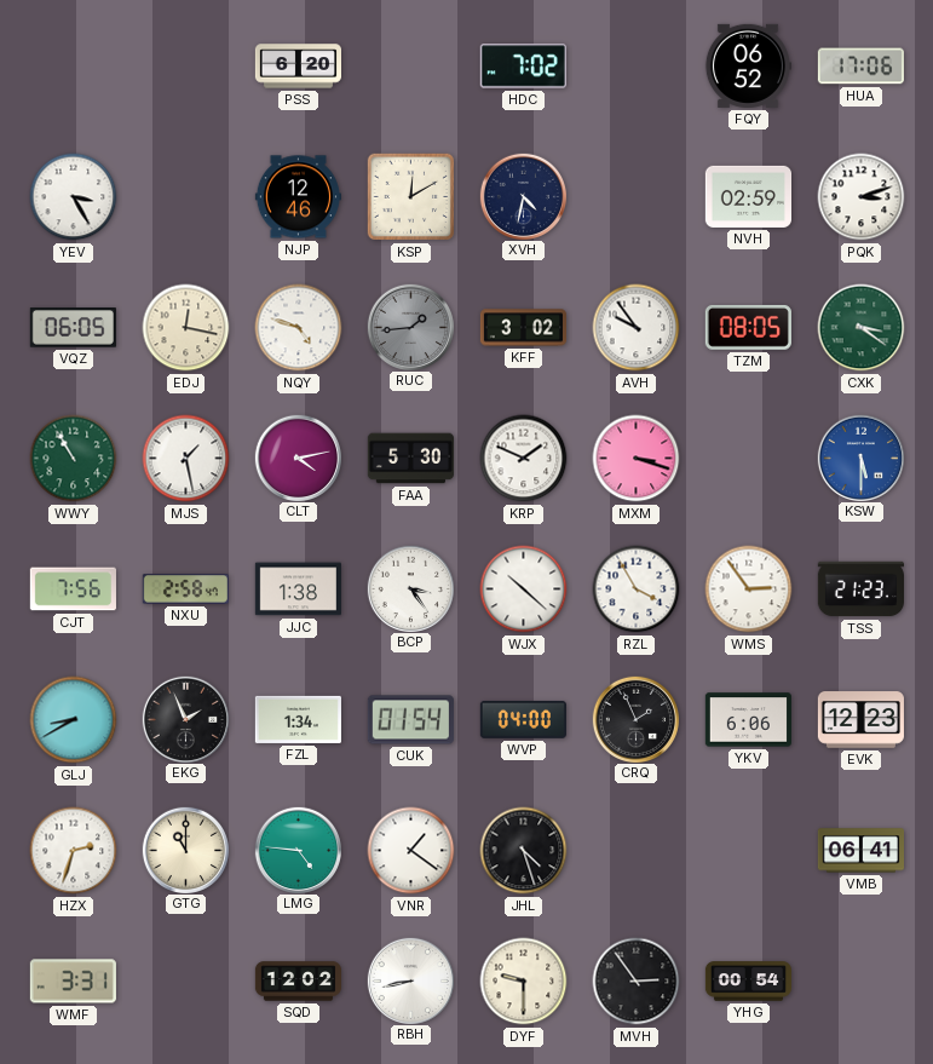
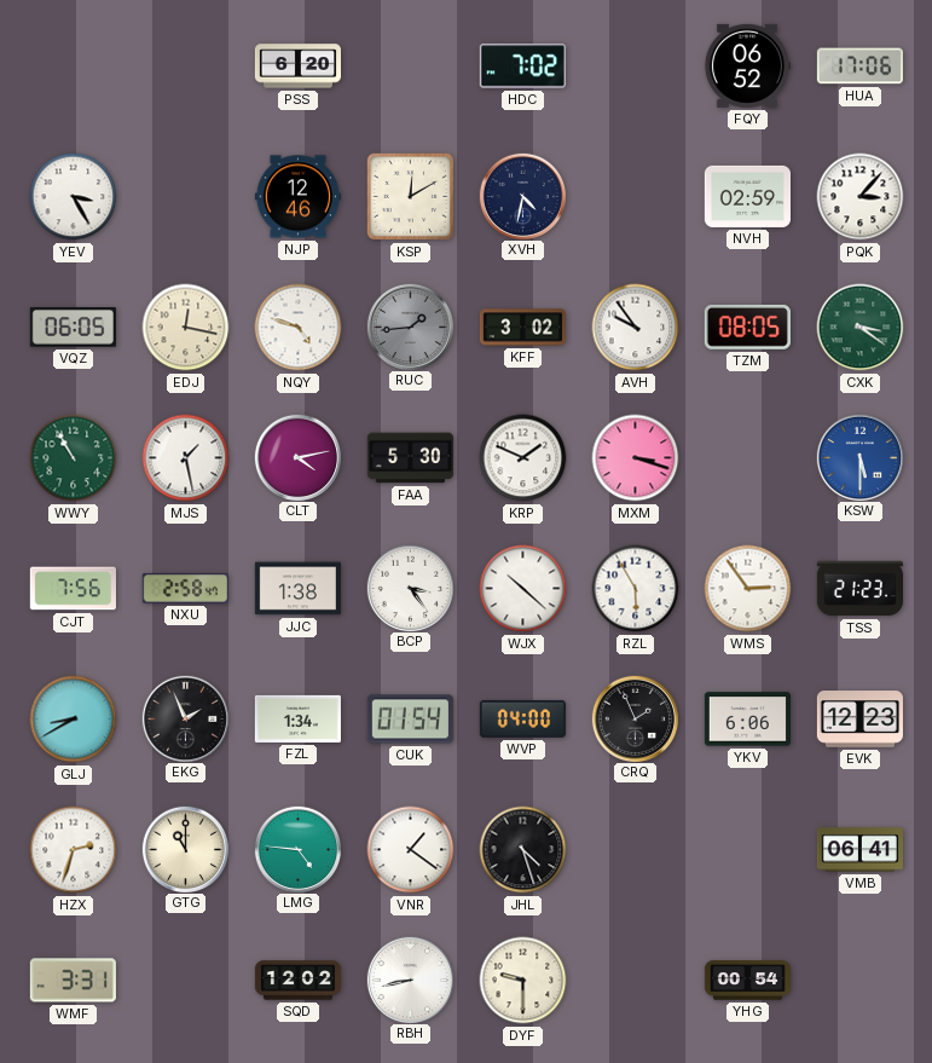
PQK: 3:12 -> 3:07 (861, 197)
RZL: 3:55 -> 5:55 (636, 589)
MVH: 2:54 -> none (637, 982)
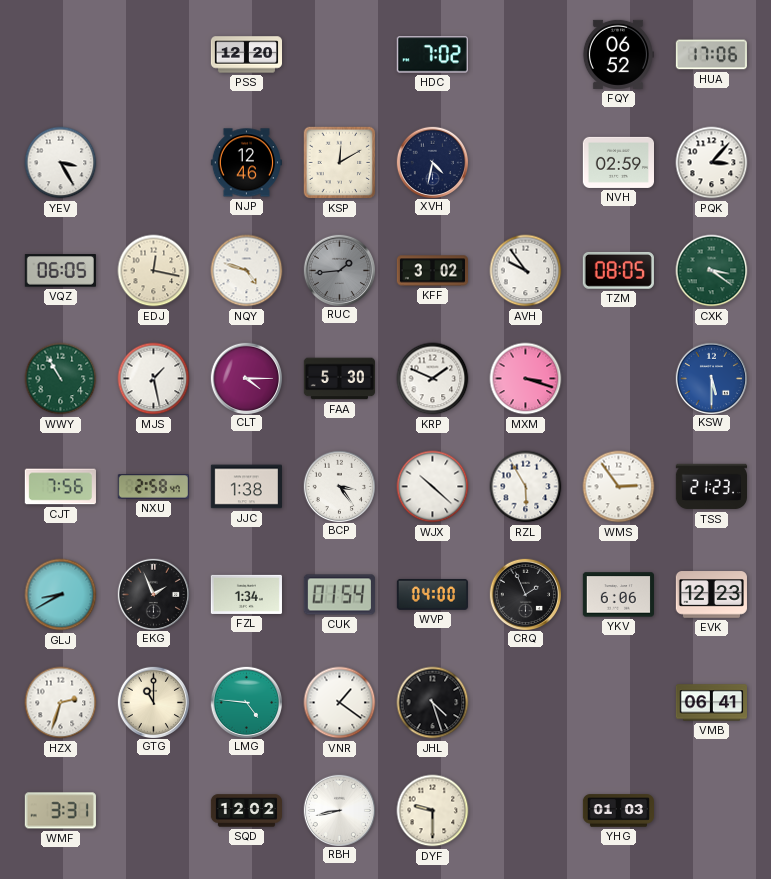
PSS: 6:20 -> 12:20 (246, 55)
CLT: 4:13 -> 4:15 (246, 378)
YHG: 00:54 -> 01:03 (618, 811)
